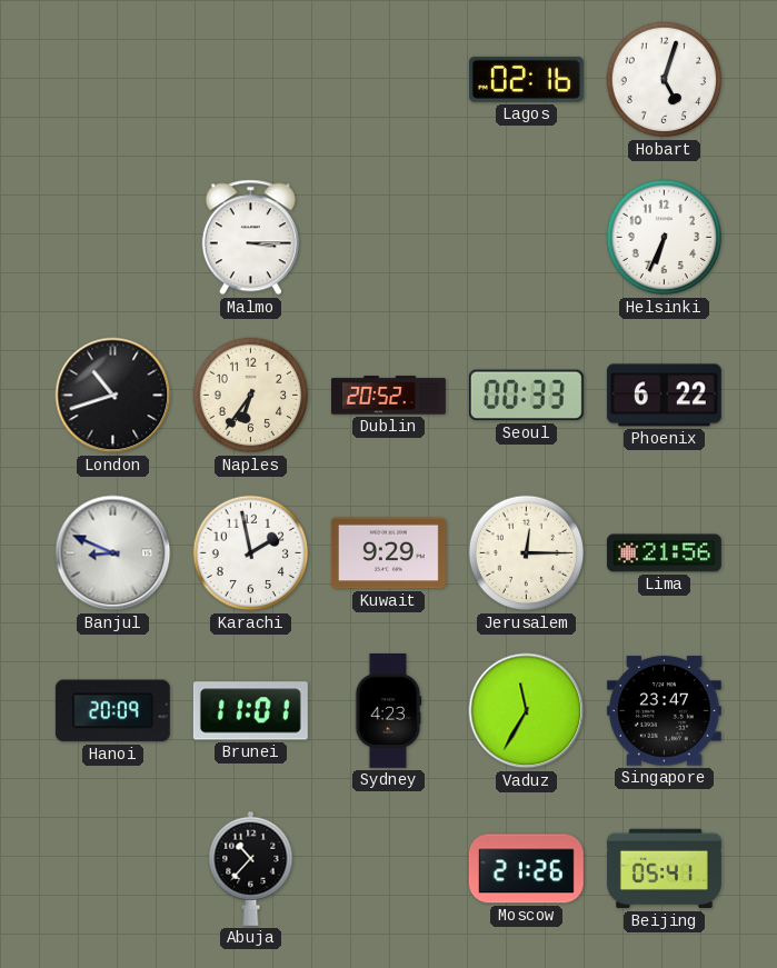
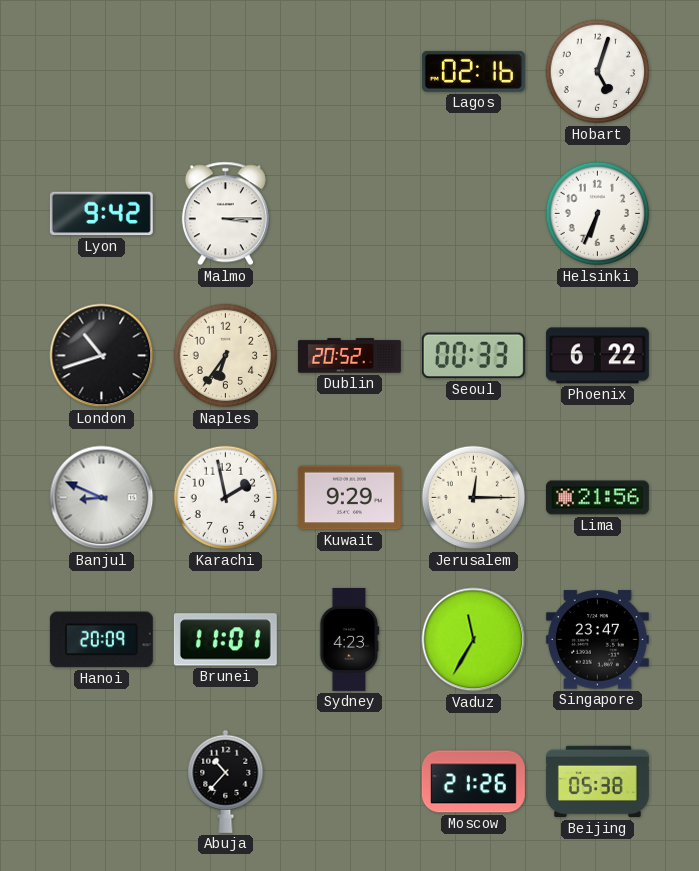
Lyon: none -> 9:42 (101, 214)
Beijing: 05:41 -> 05:38 (597, 782)
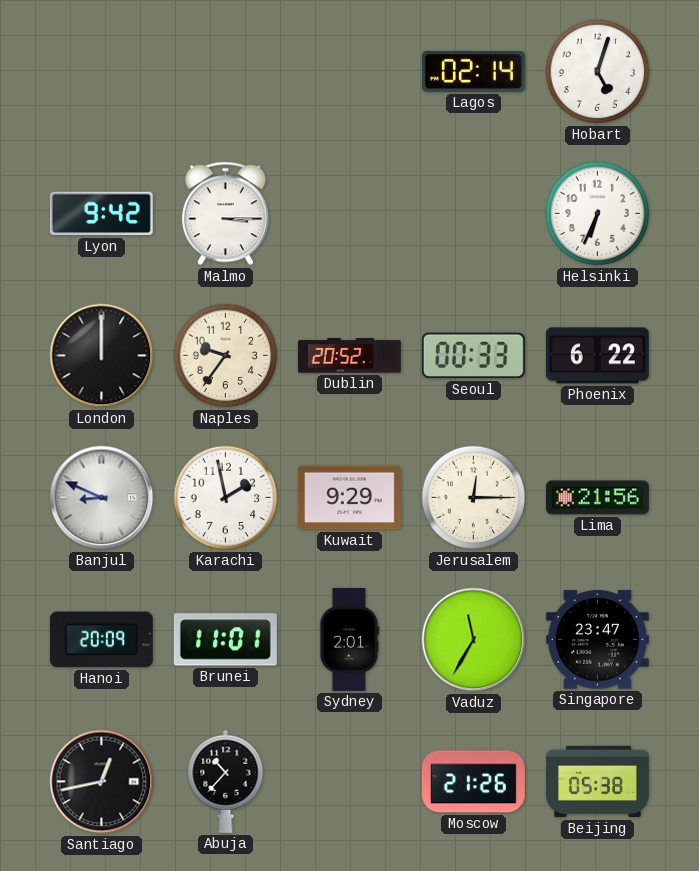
Lagos: 02:16 -> 02:14 (473, 71)
London: 10:42 -> 12:00 (102, 356)
Naples: 6:36 -> 9:36 (226, 356)
Sydney: 4:23 -> 2:01 (349, 639)
Santiago: none -> 12:43 (102, 782)
